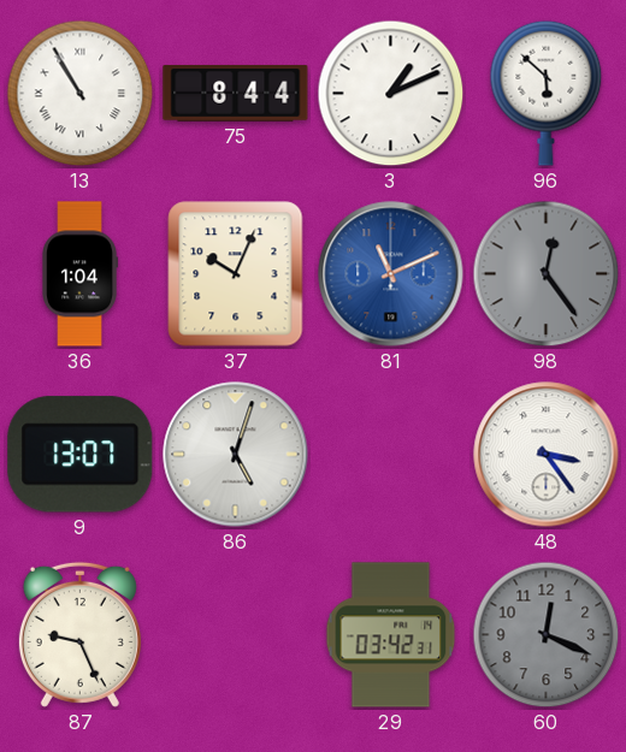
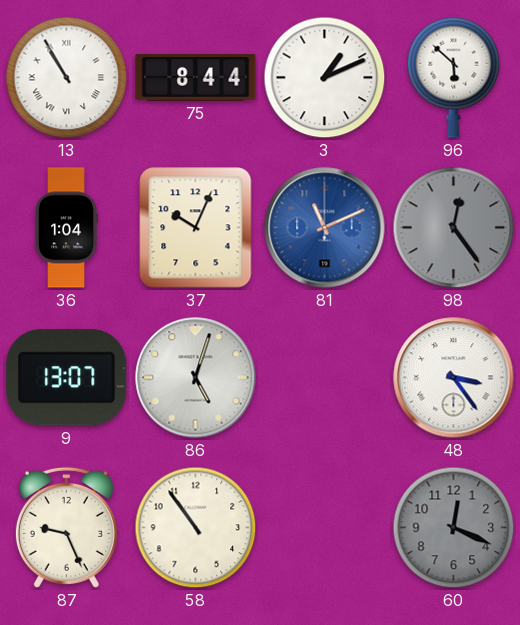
58: none -> 10:54 (196, 528)
29: 03:42 -> none (391, 635)
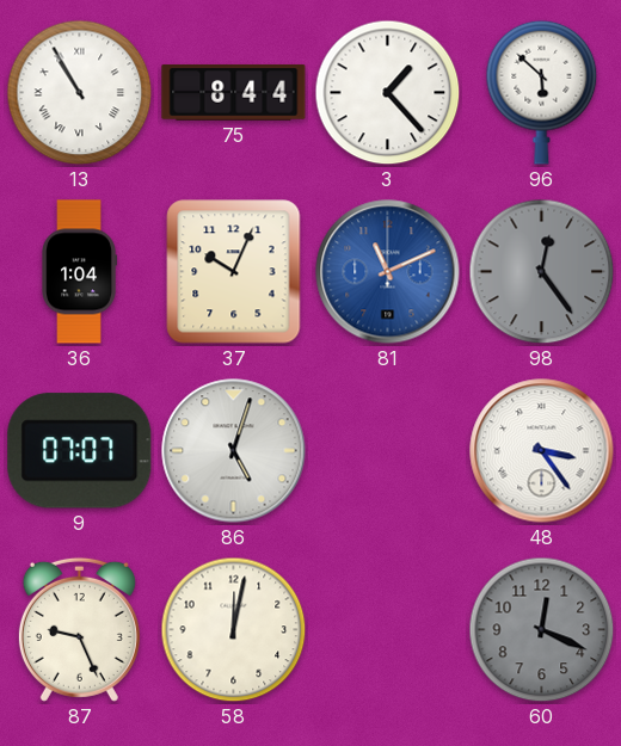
3: 1:11 -> 1:23 (388, 93)
9: 13:07 -> 07:07 (80, 451)
58: 10:54 -> 12:02 (234, 630)
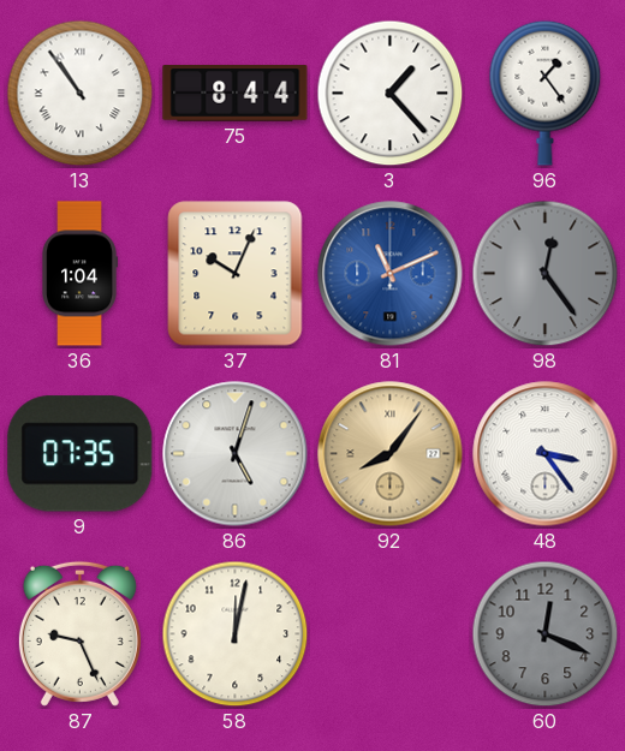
13: 10:55 -> 10:54 (81, 94)
96: 5:52 -> 1:24 (546, 93)
9: 07:07 -> 07:35 (81, 454)
92: none -> 8:06 (391, 454)
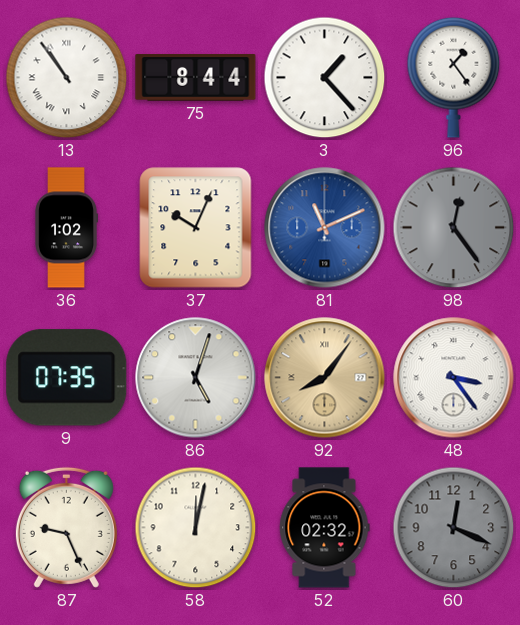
36: 1:04 -> 1:02 (67, 228)
52: none -> 02:32 (325, 528)
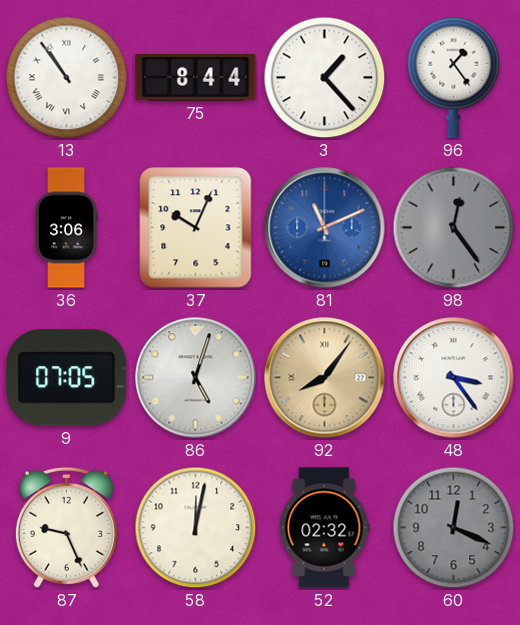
36: 1:02 -> 3:06 (67, 228)
9: 07:35 -> 07:05 (67, 378)
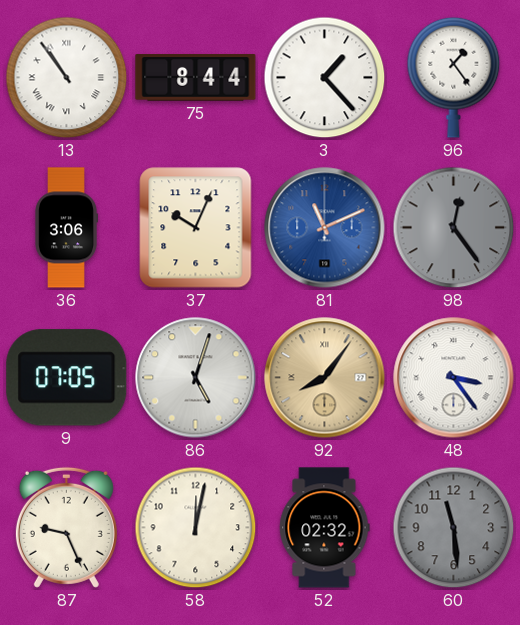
60: 12:19 -> 11:29 (454, 528)
